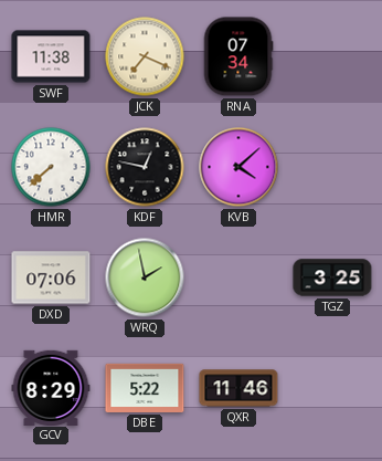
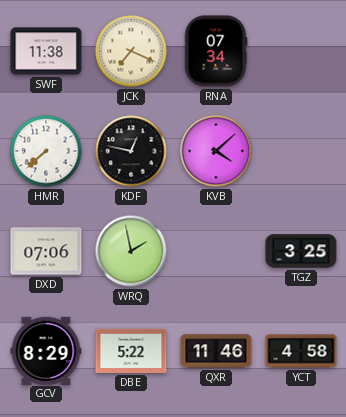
YCT: none -> 4:58 (301, 351)
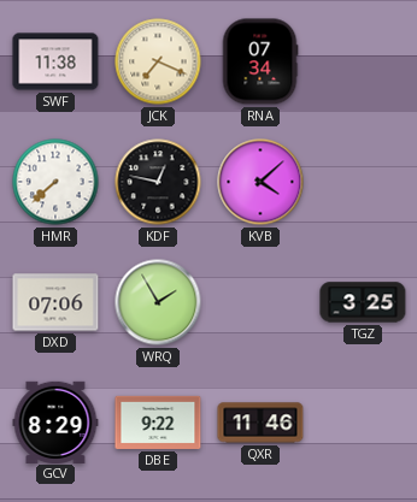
WRQ: 1:58 -> 1:55 (158, 302)
DBE: 5:22 -> 9:22 (158, 423)
YCT: 4:58 -> none (301, 351)
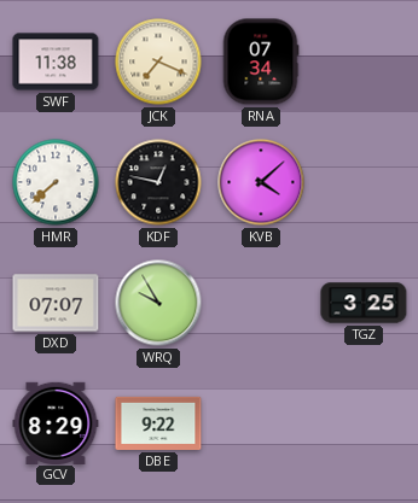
DXD: 07:06 -> 07:07 (56, 303)
WRQ: 1:55 -> 9:55 (158, 303)
QXR: 11:46 -> none (260, 423)
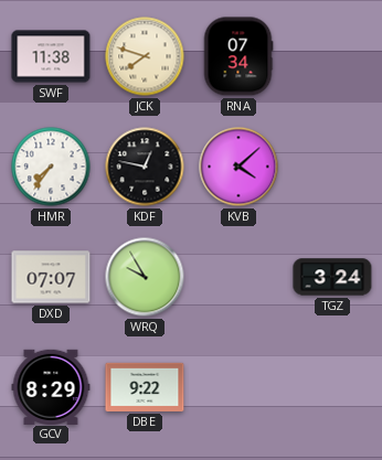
JCK: 7:19 -> 7:48 (145, 56)
HMR: 7:38 -> 7:36 (51, 167)
TGZ: 3:25 -> 3:24 (332, 277)
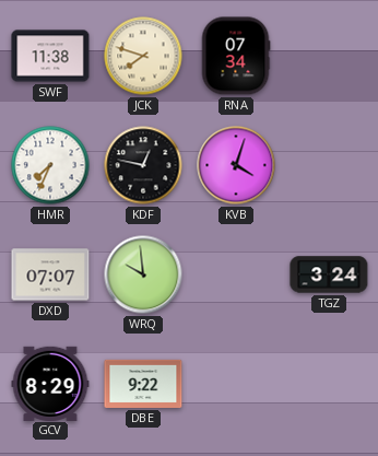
HMR: 7:36 -> 7:34 (50, 165)
KVB: 4:08 -> 4:03 (236, 165)
WRQ: 9:55 -> 9:59 (143, 274)
